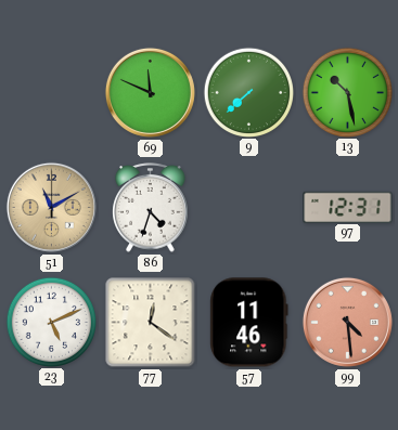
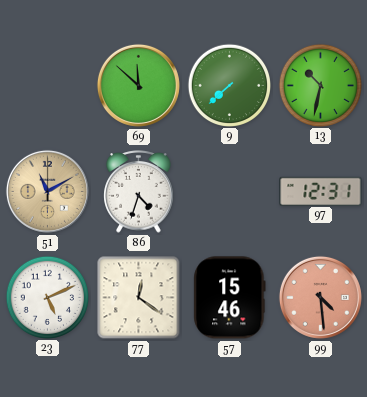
69: 11:49 -> 11:52 (138, 85)
13: 10:28 -> 10:32 (320, 85)
57: 11:46 -> 15:46 (230, 298)
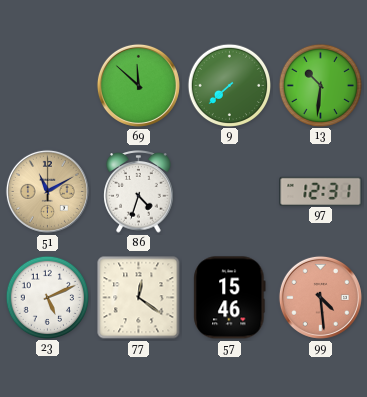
13: 10:32 -> 10:31 (320, 85)
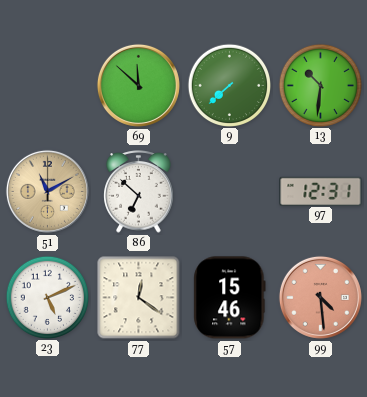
86: 4:33 -> 6:52 (139, 192)
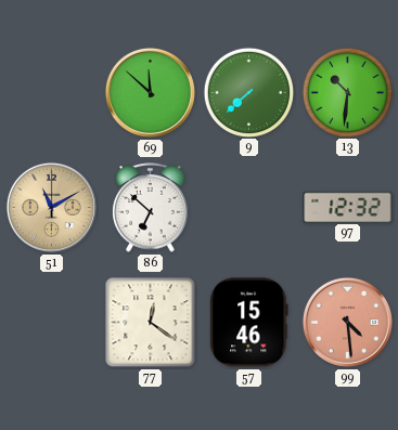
97: 12:31 -> 12:32 (348, 207)
23: 5:11 -> none (47, 297)
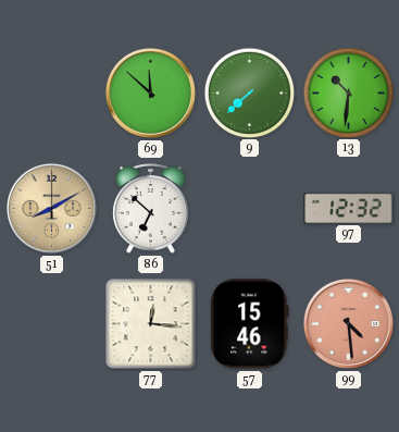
51: 11:10 -> 8:10 (51, 208)
77: 12:21 -> 12:16 (151, 324)
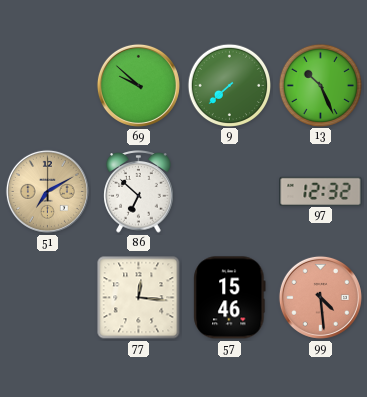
69: 11:52 -> 9:52 (138, 85)
13: 10:31 -> 10:26 (320, 85)
51: 8:10 -> 7:10 (47, 191)
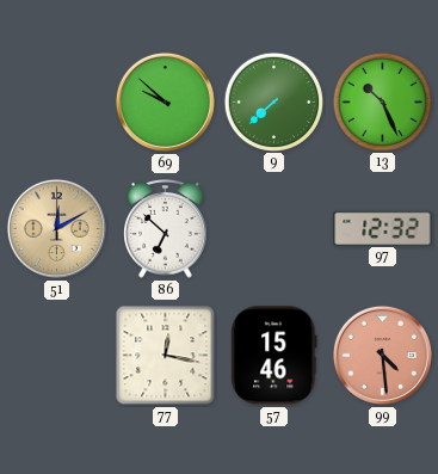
51: 7:10 -> 12:10 (56, 228)
77: 12:16 -> 12:17 (166, 356)
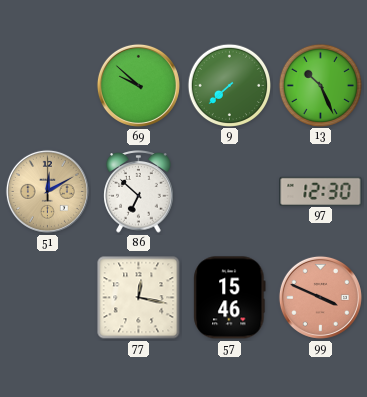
97: 12:32 -> 12:30 (321, 191)
99: 4:29 -> 3:49 (320, 297)
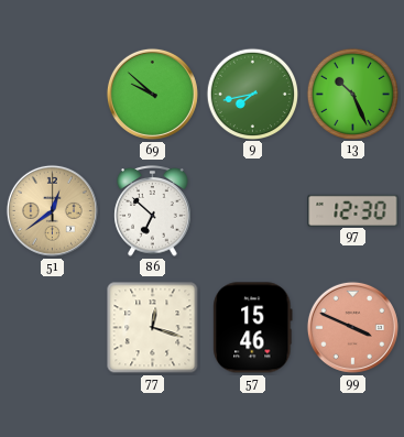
9: 7:38 -> 7:43 (252, 94)
51: 12:10 -> 12:39 (52, 210)
77: 12:17 -> 12:18 (153, 328)
